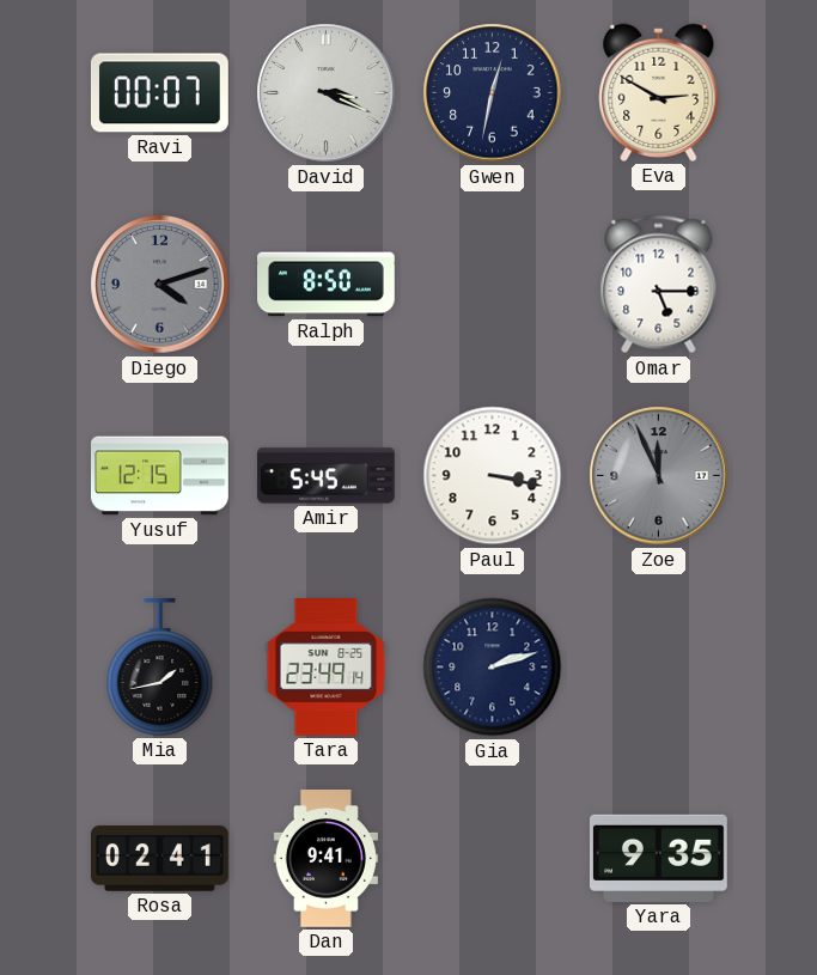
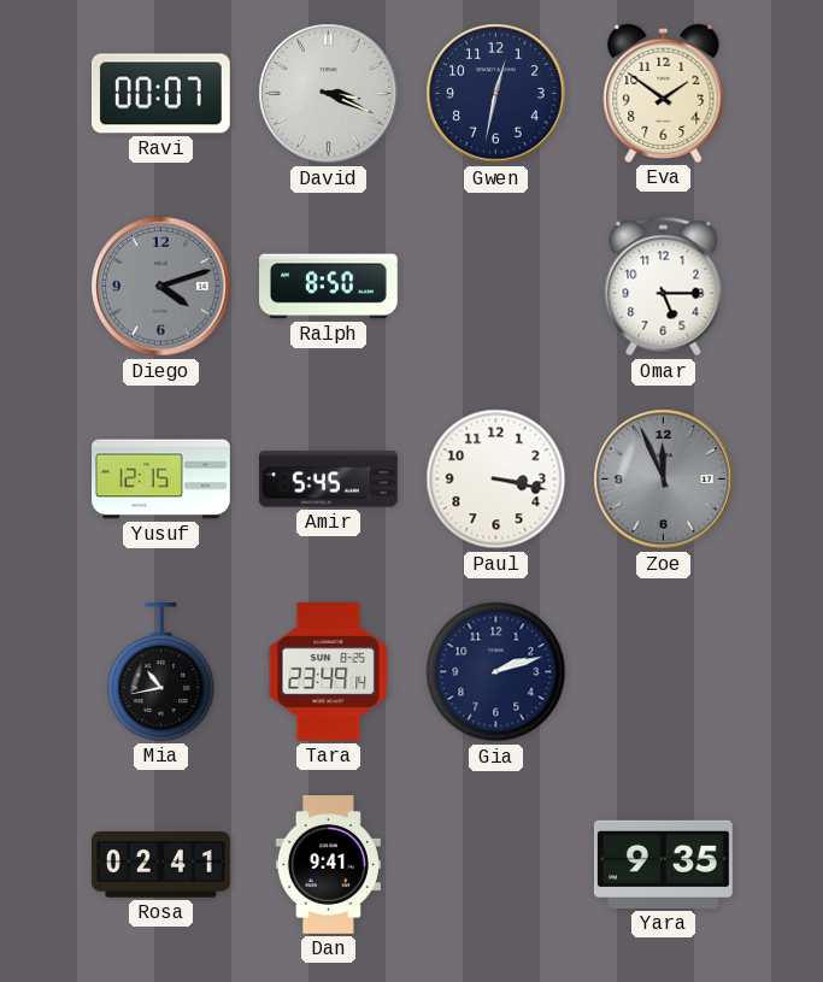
Eva: 2:50 -> 1:51 (664, 93)
Mia: 1:43 -> 10:43 (161, 671)
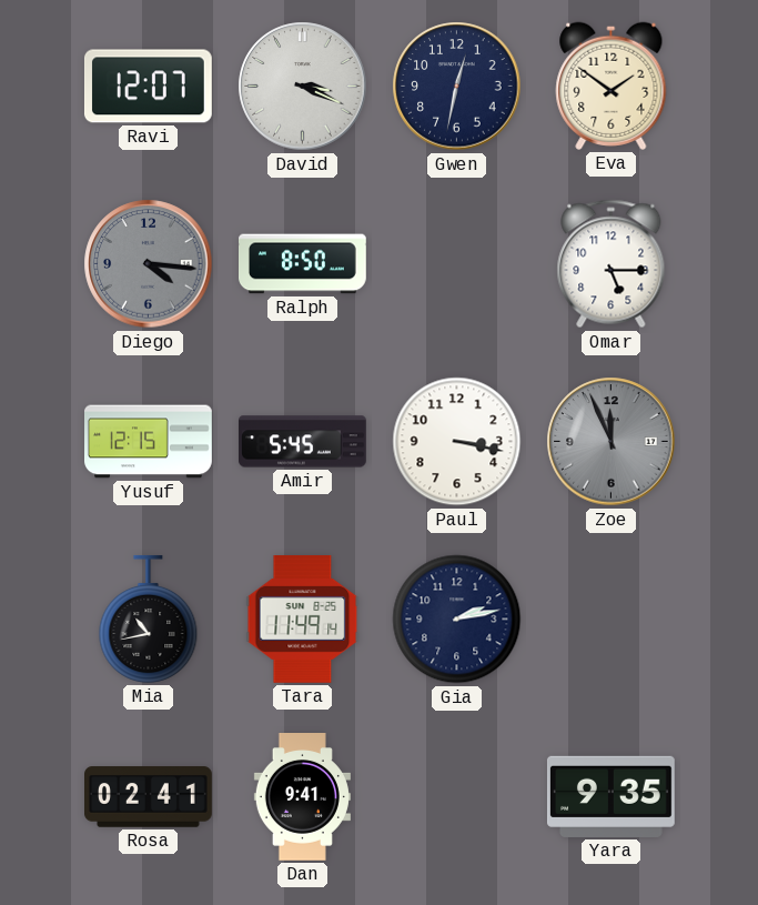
Ravi: 00:07 -> 12:07 (148, 87)
Diego: 4:12 -> 4:16 (149, 264)
Tara: 23:49 -> 11:49 (303, 620)
Gia: 2:12 -> 2:13 (457, 620)
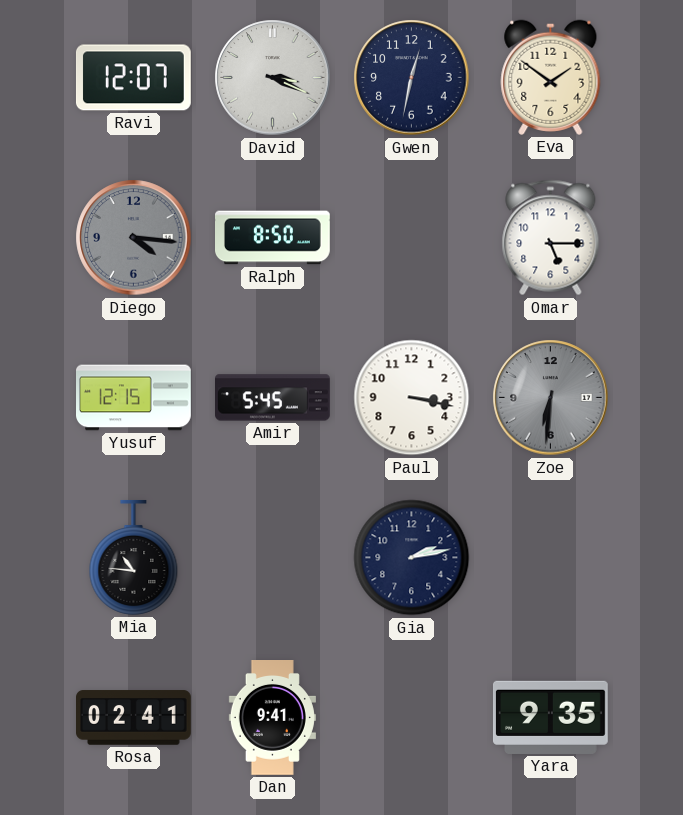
Zoe: 11:56 -> 6:31 (551, 398)
Mia: 10:43 -> 10:46 (134, 557)
Tara: 11:49 -> none (303, 620)
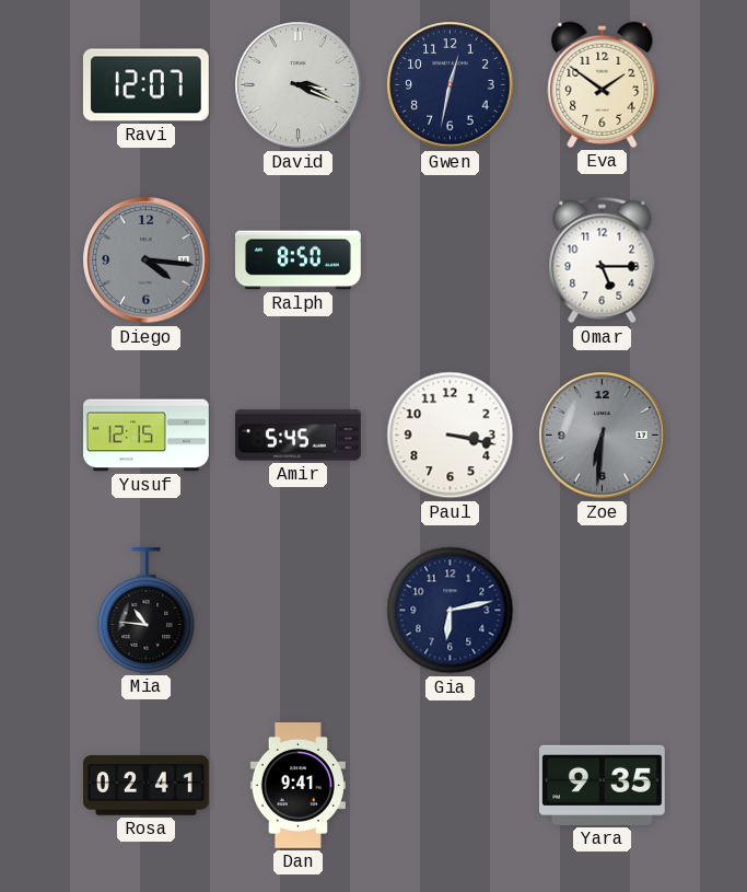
Gia: 2:13 -> 6:13 (451, 611)
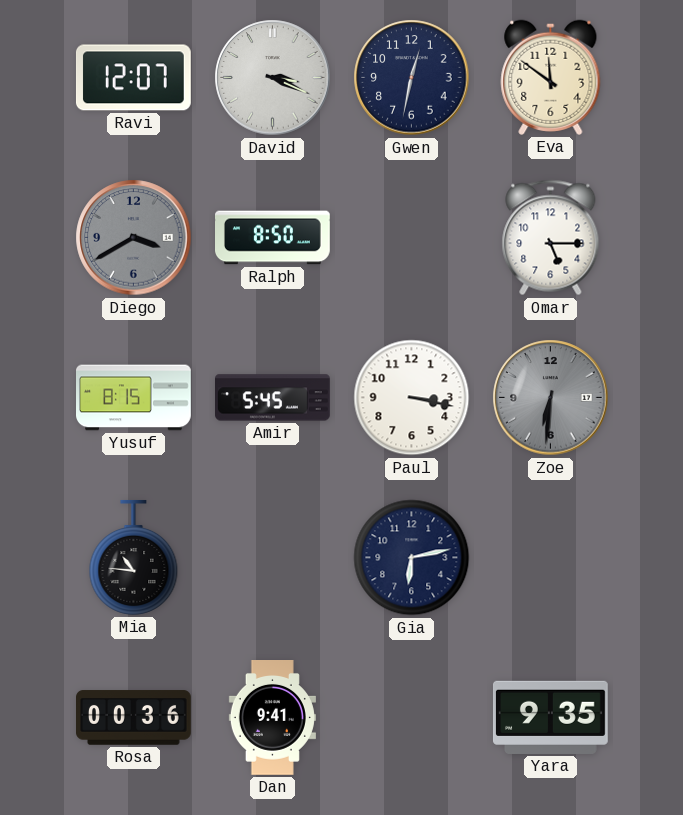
Eva: 1:51 -> 11:51 (551, 77)
Diego: 4:16 -> 3:40 (134, 238)
Yusuf: 12:15 -> 8:15 (134, 398)
Rosa: 02:41 -> 00:36 (134, 718)
